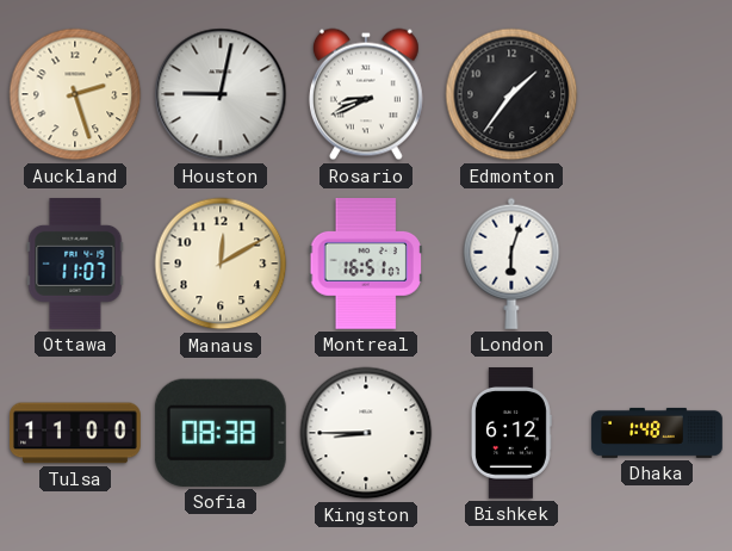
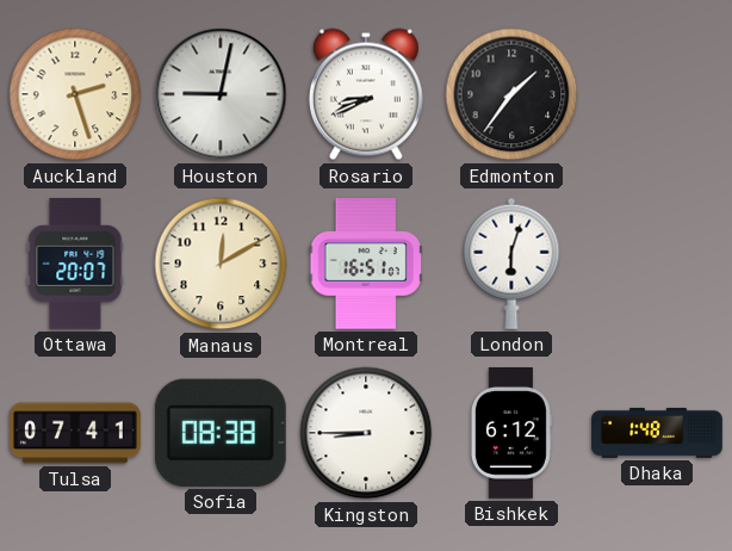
Ottawa: 11:07 -> 20:07 (75, 265)
Tulsa: 11:00 -> 07:41 (76, 433)
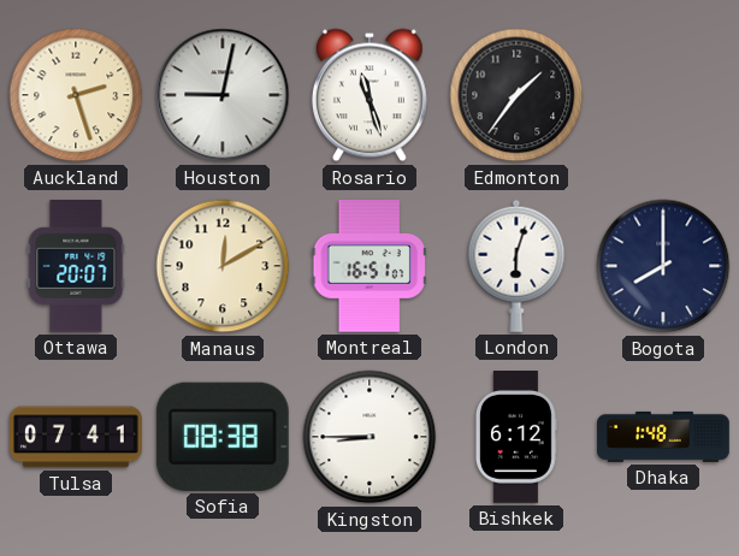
Rosario: 8:41 -> 11:27 (369, 95)
Bogota: none -> 8:00 (663, 266)
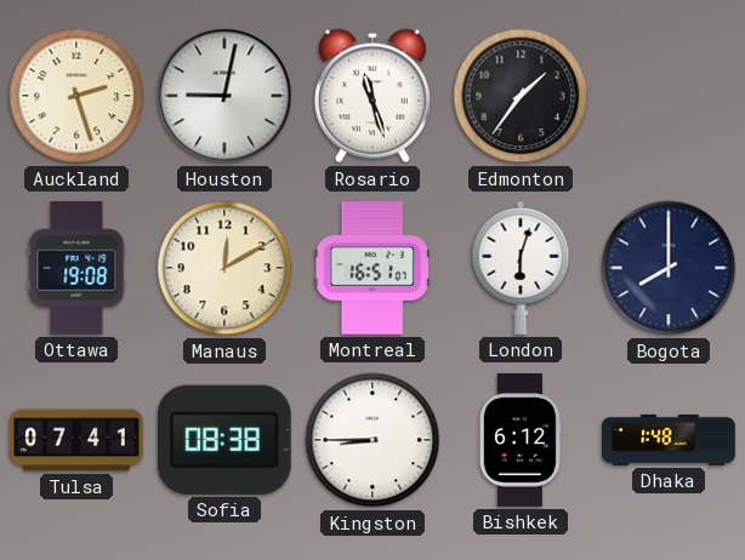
Ottawa: 20:07 -> 19:08 (76, 269)
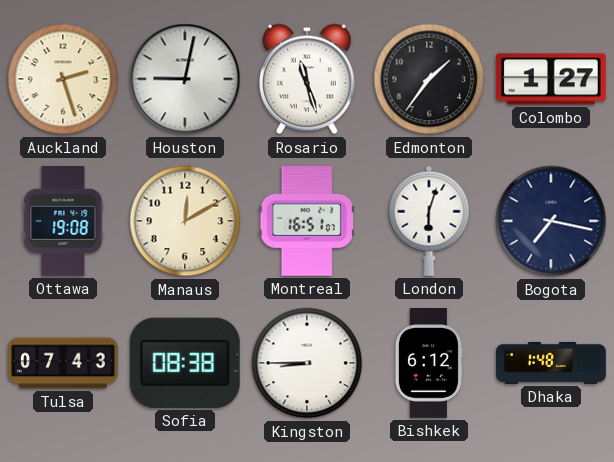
Colombo: none -> 1:27 (551, 79)
Bogota: 8:00 -> 7:17 (551, 221)
Tulsa: 07:41 -> 07:43 (64, 363)
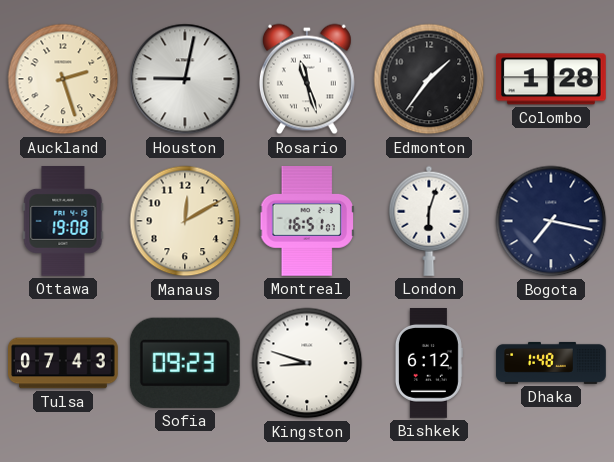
Colombo: 1:27 -> 1:28 (551, 79)
Sofia: 08:38 -> 09:23 (185, 363)
Kingston: 8:45 -> 8:48 (307, 363)
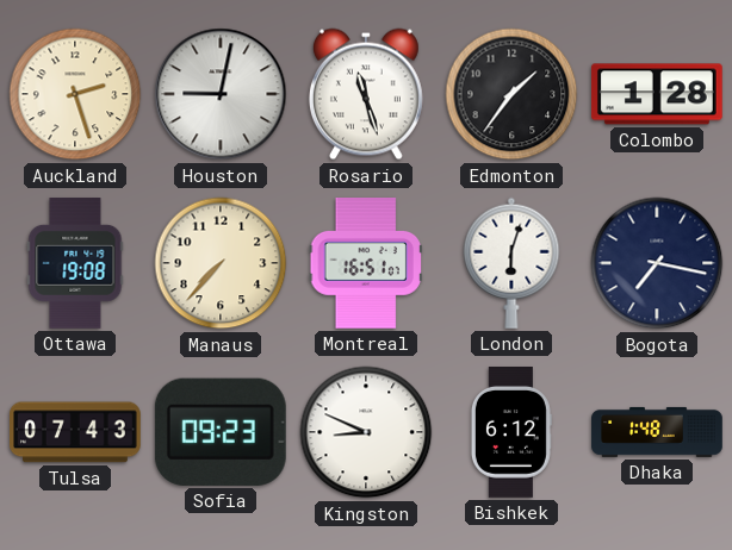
Manaus: 12:10 -> 7:37 (221, 263)
Kingston: 8:48 -> 8:49 (366, 432)
